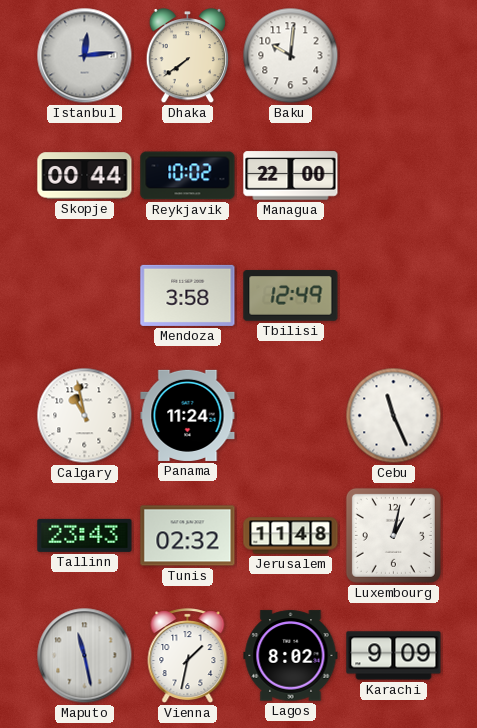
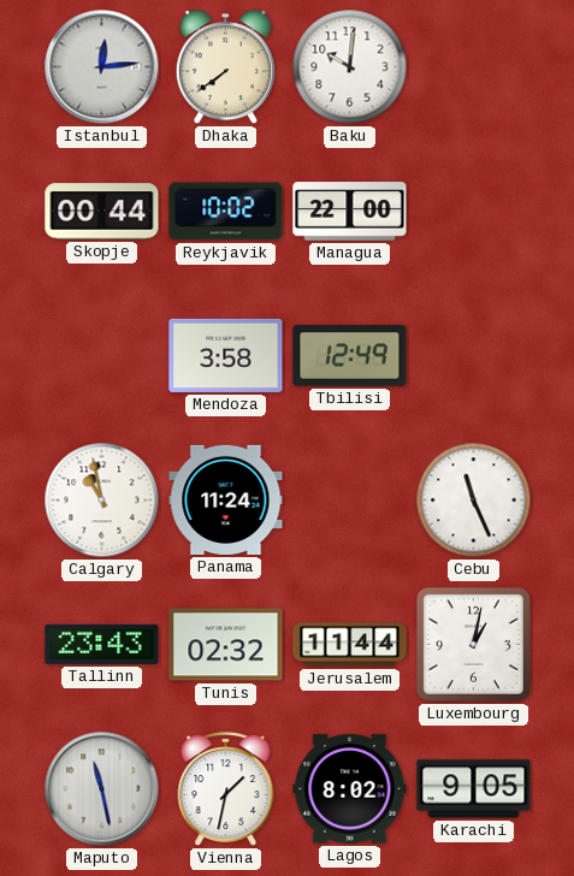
Jerusalem: 11:48 -> 11:44 (350, 645)
Karachi: 9:09 -> 9:05 (474, 789)
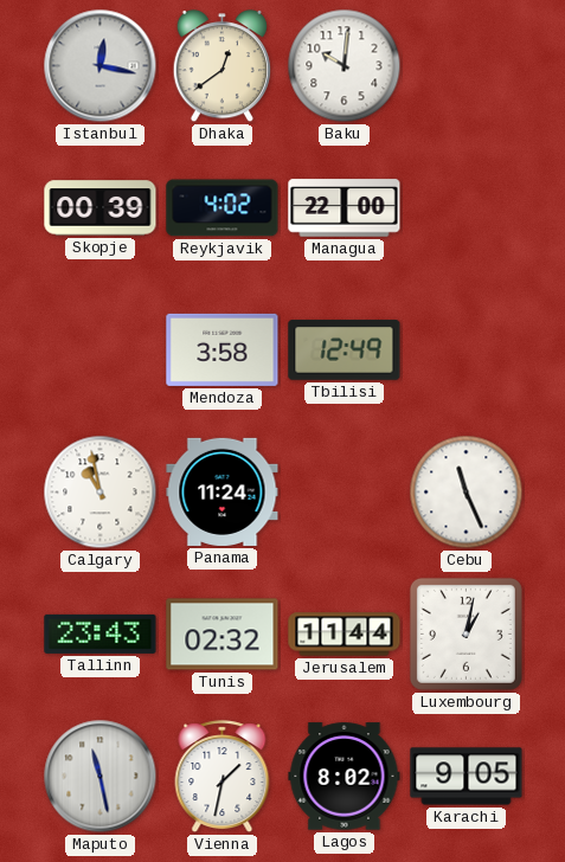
Istanbul: 12:14 -> 12:17 (101, 66)
Dhaka: 7:39 -> 12:39 (221, 66)
Skopje: 00:44 -> 00:39 (101, 208)
Reykjavik: 10:02 -> 4:02 (223, 208)
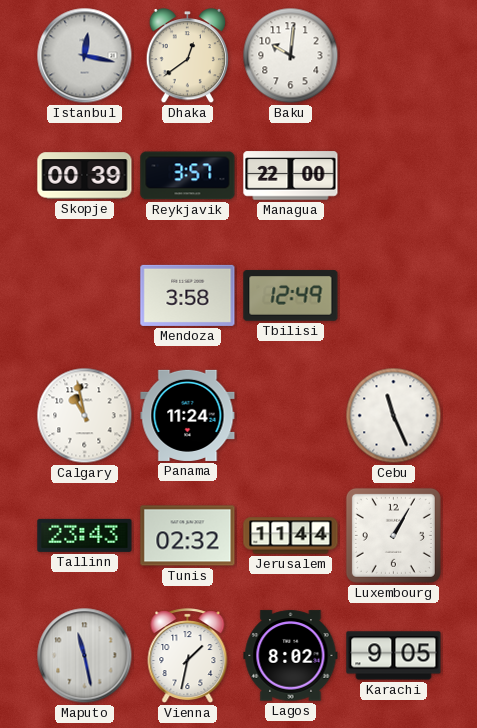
Reykjavik: 4:02 -> 3:57 (188, 176)
Luxembourg: 1:02 -> 1:05 (393, 535)
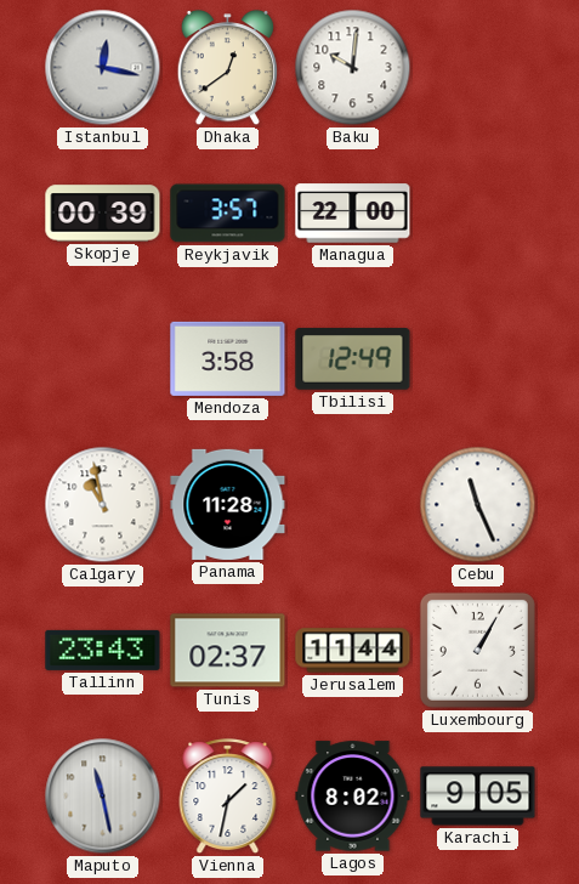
Panama: 11:24 -> 11:28 (228, 504)
Tunis: 02:32 -> 02:37 (228, 651)
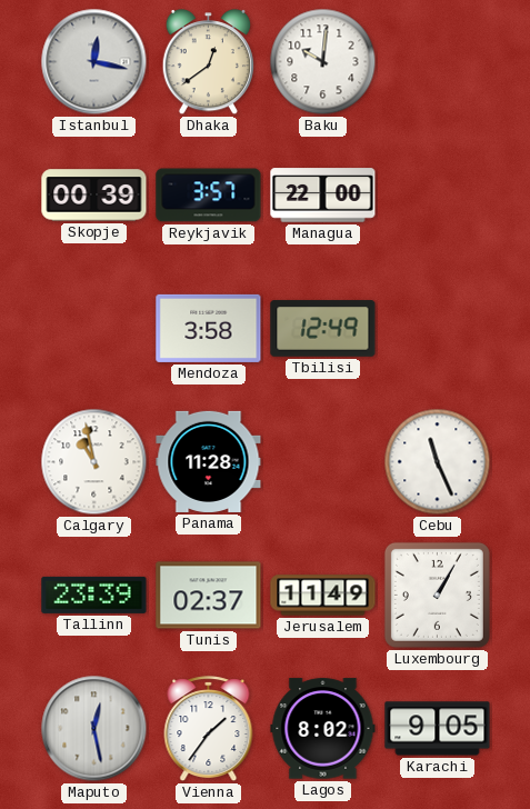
Tallinn: 23:43 -> 23:39 (94, 595)
Jerusalem: 11:44 -> 11:49 (323, 596)
Maputo: 11:28 -> 12:28 (94, 729)
Vienna: 1:32 -> 1:36 (209, 729)
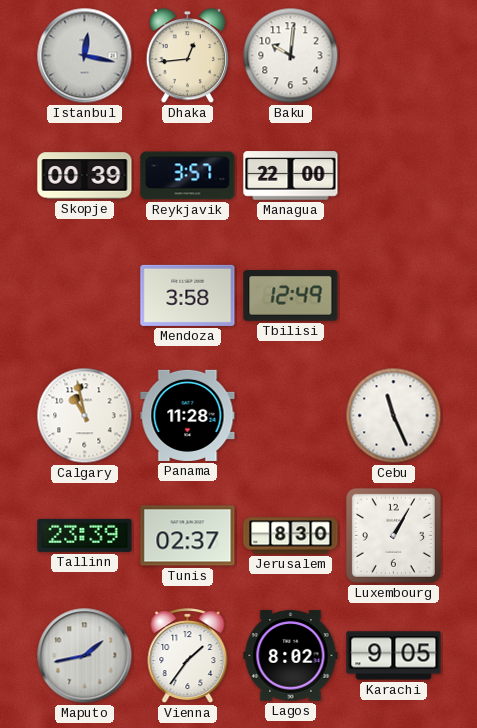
Dhaka: 12:39 -> 12:44 (187, 56)
Jerusalem: 11:49 -> 8:30 (291, 536)
Maputo: 12:28 -> 1:43 (85, 656)
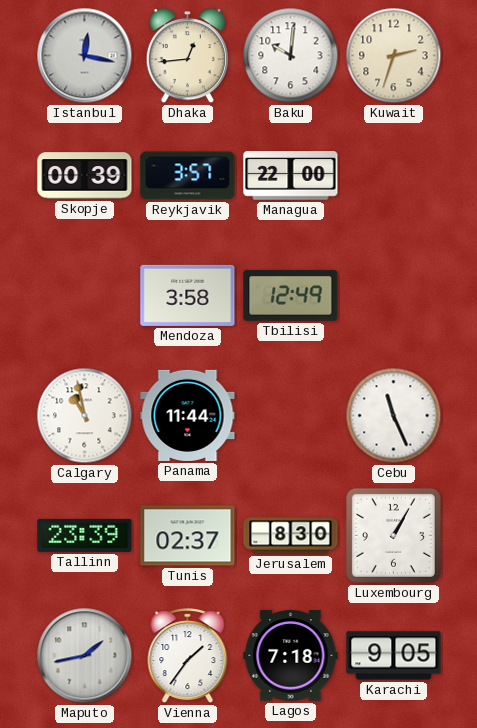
Kuwait: none -> 2:33 (394, 56)
Panama: 11:28 -> 11:44 (188, 415)
Lagos: 8:02 -> 7:18 (291, 656)
